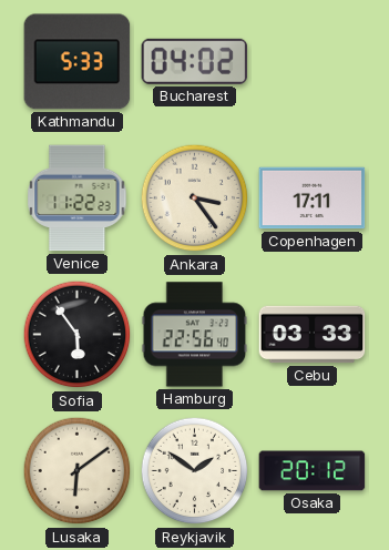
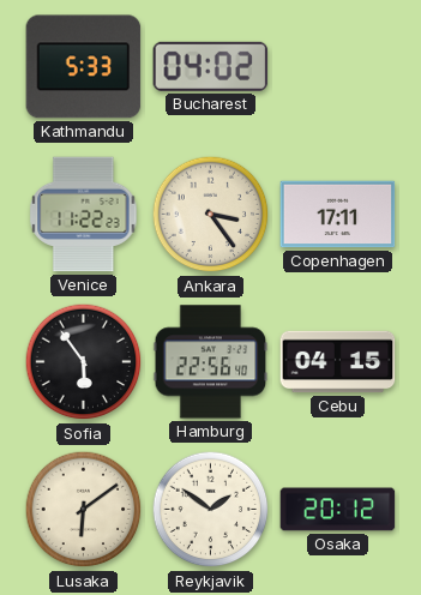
Cebu: 03:33 -> 04:15 (338, 362)
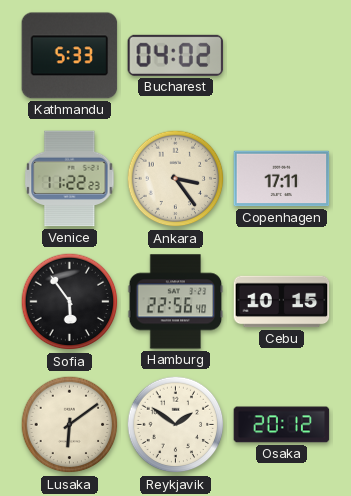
Cebu: 04:15 -> 10:15 (282, 302)
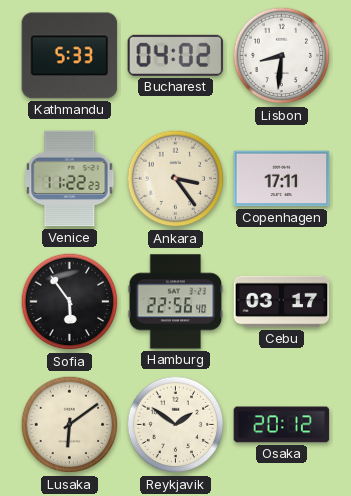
Lisbon: none -> 8:31 (282, 56)
Cebu: 10:15 -> 03:17 (282, 302)
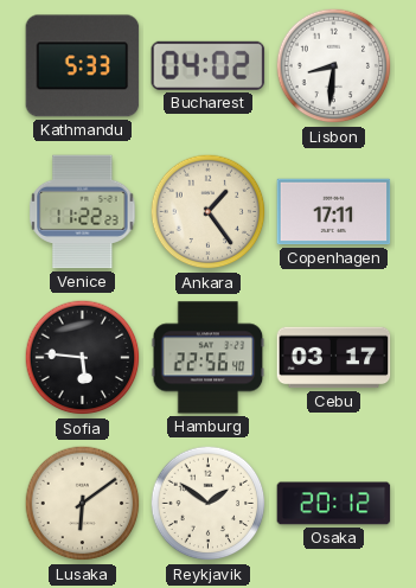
Ankara: 3:24 -> 1:24 (209, 212)
Sofia: 5:54 -> 5:46 (83, 358)
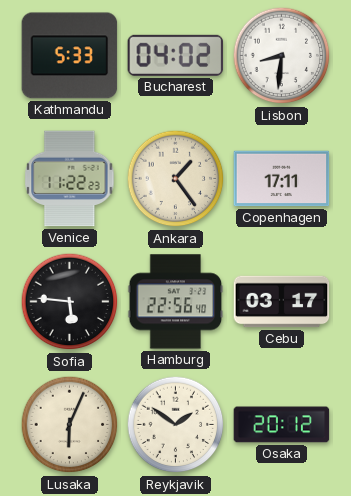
Lusaka: 6:09 -> 6:04 (70, 425)
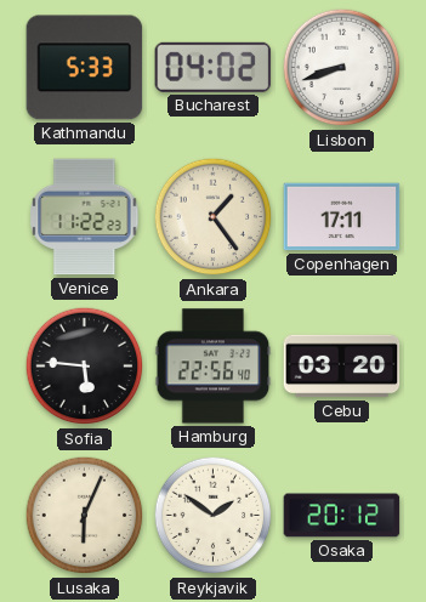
Lisbon: 8:31 -> 8:42 (342, 68)
Cebu: 03:17 -> 03:20 (342, 367)
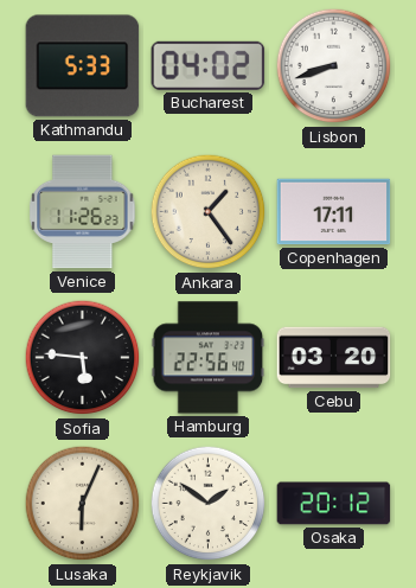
Venice: 11:22 -> 11:26 (83, 212)
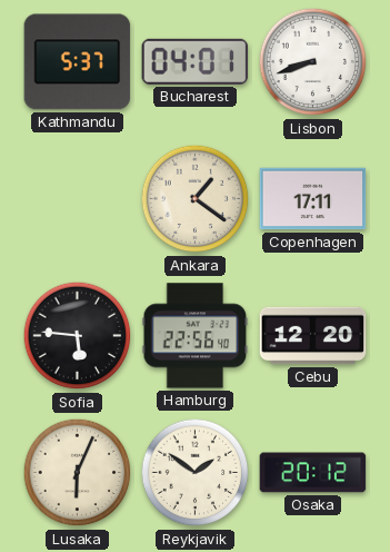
Kathmandu: 5:33 -> 5:37 (78, 62)
Bucharest: 04:02 -> 04:01 (196, 61)
Venice: 11:26 -> none (83, 212)
Ankara: 1:24 -> 1:21 (196, 199)
Cebu: 03:20 -> 12:20 (313, 336)
